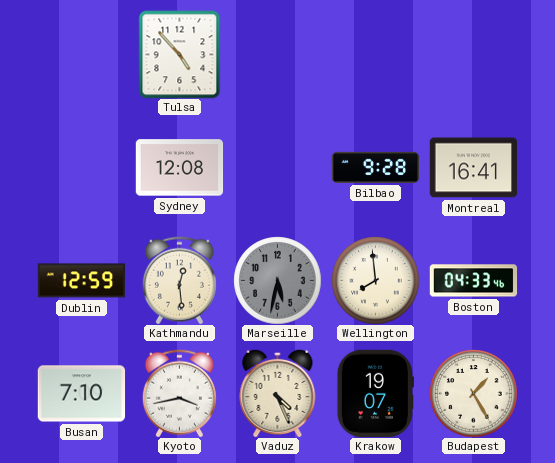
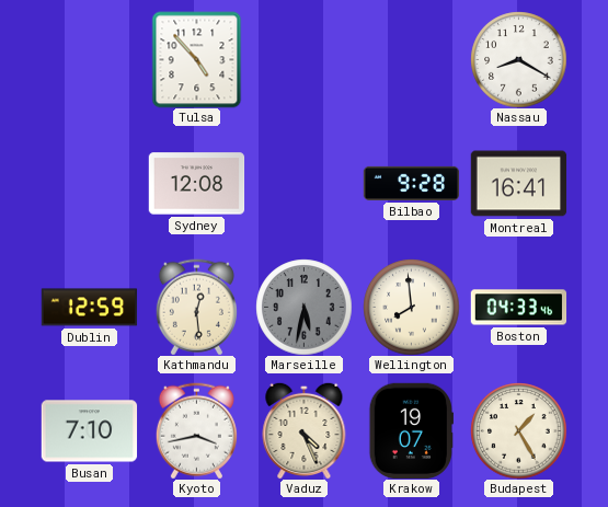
Nassau: none -> 8:20 (518, 59)
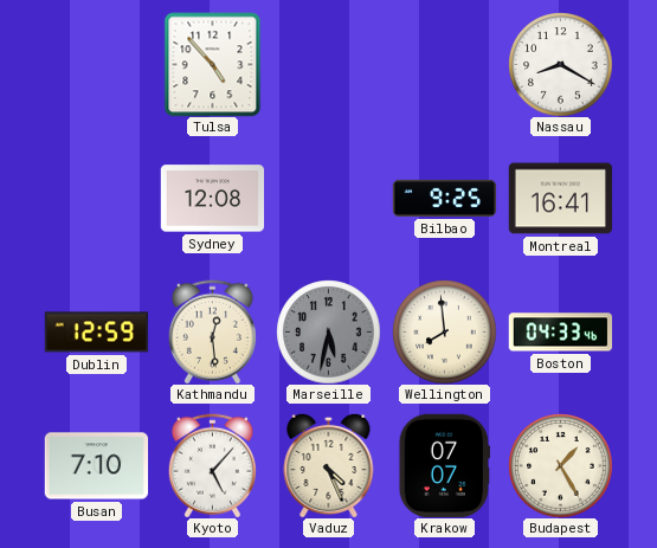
Bilbao: 9:28 -> 9:25 (444, 198)
Kyoto: 3:43 -> 5:07 (212, 465)
Krakow: 19:07 -> 07:07 (444, 465)
